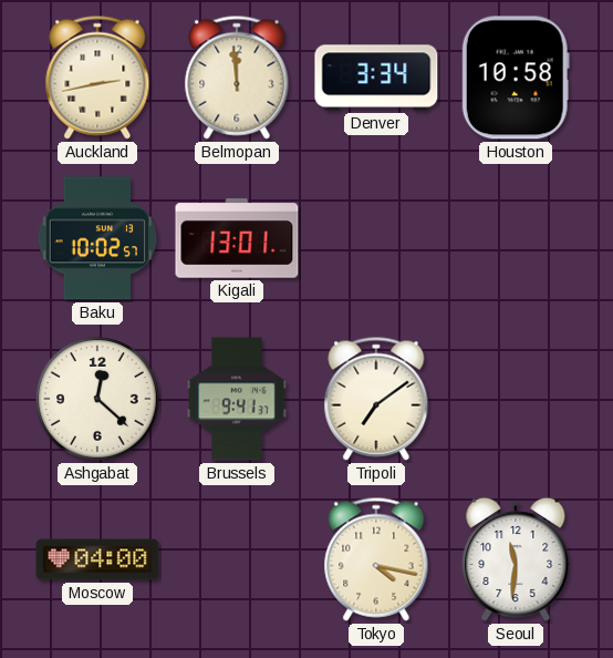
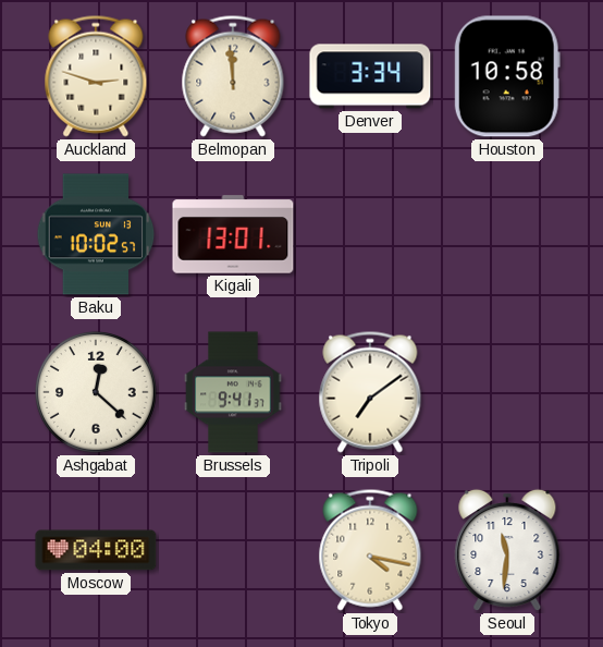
Auckland: 2:43 -> 2:48 (96, 76)
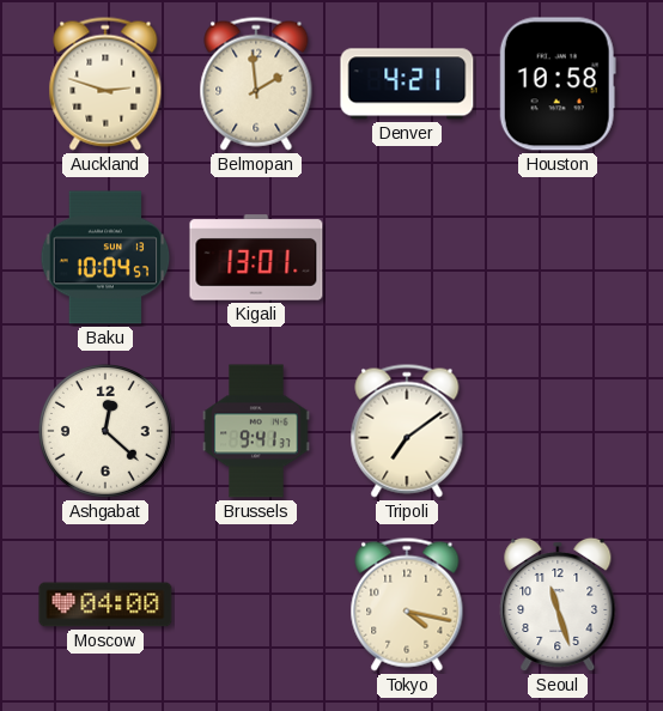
Belmopan: 11:59 -> 1:59 (256, 84)
Denver: 3:34 -> 4:21 (407, 84)
Baku: 10:02 -> 10:04 (105, 257)
Seoul: 11:31 -> 11:27 (558, 604)
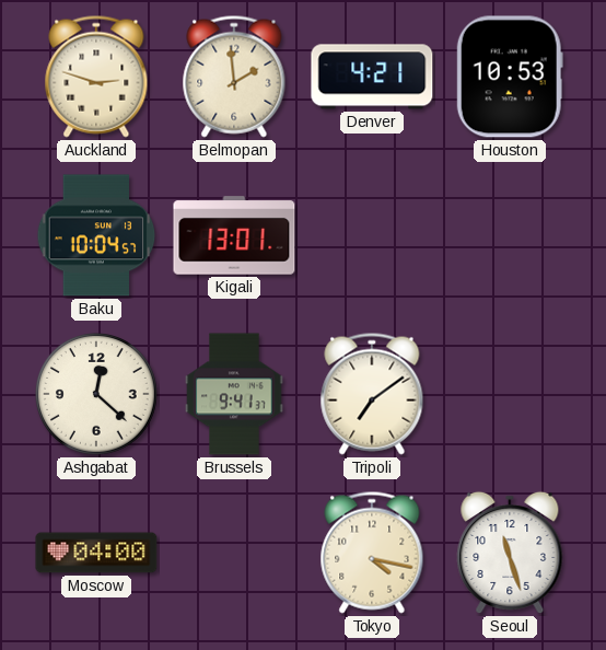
Houston: 10:58 -> 10:53 (510, 77)
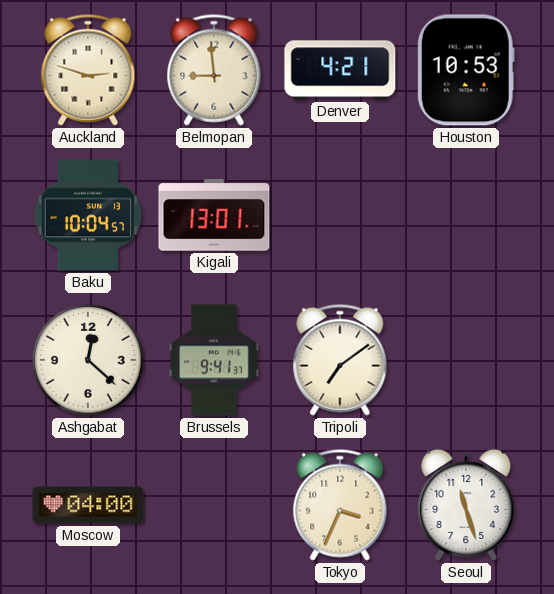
Belmopan: 1:59 -> 8:59 (214, 70)
Tokyo: 4:17 -> 3:34 (340, 505)
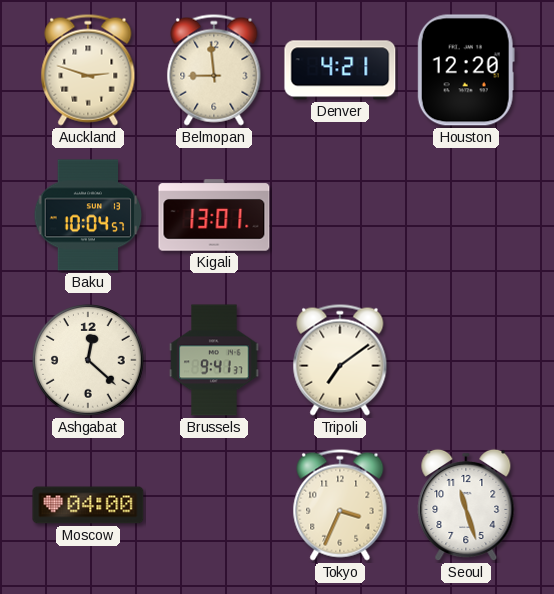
Houston: 10:53 -> 12:20 (466, 70)
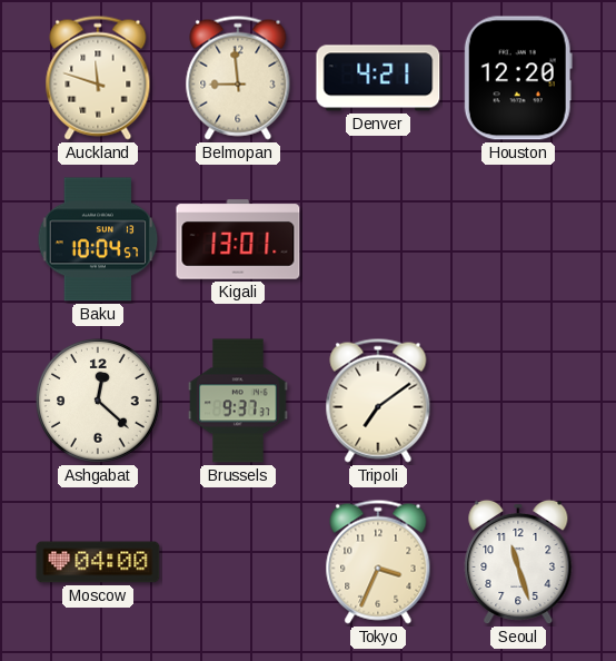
Auckland: 2:48 -> 11:48 (98, 78)
Brussels: 9:41 -> 9:37 (238, 401)
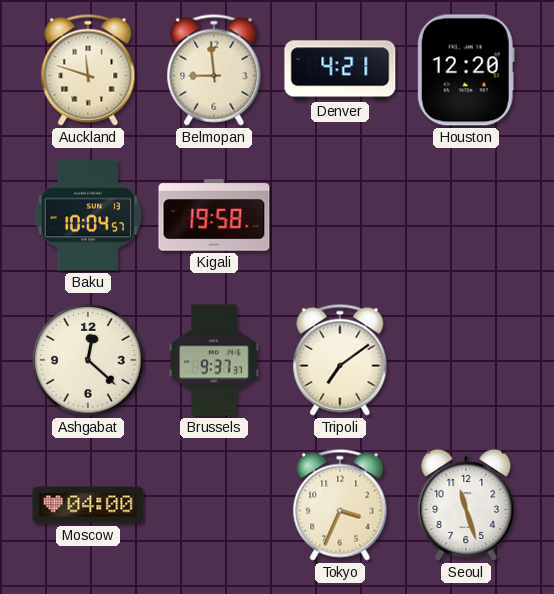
Kigali: 13:01 -> 19:58 (214, 215)
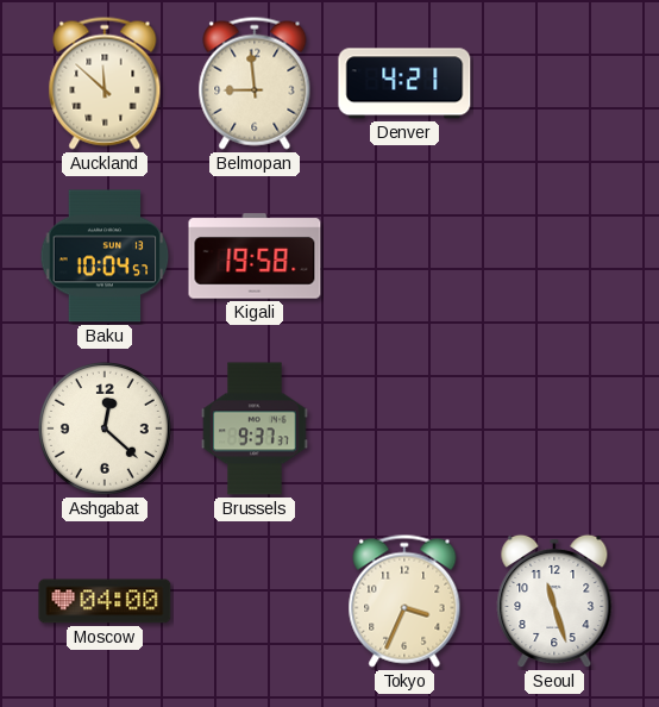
Auckland: 11:48 -> 11:52 (105, 83)
Houston: 12:20 -> none (466, 70)
Tripoli: 7:09 -> none (340, 360)
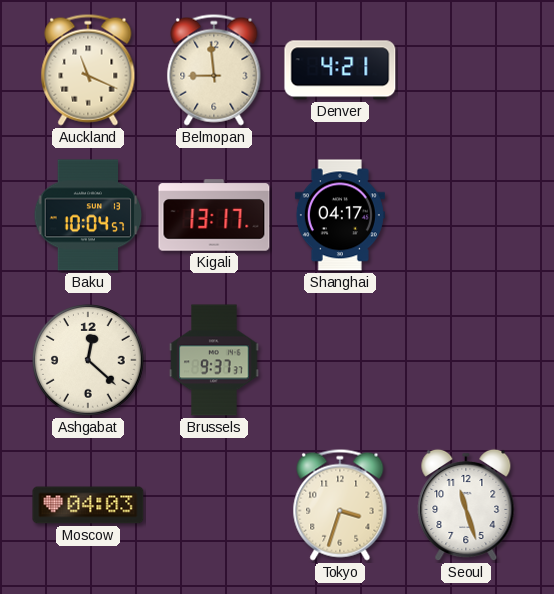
Auckland: 11:52 -> 11:19 (88, 70)
Kigali: 19:58 -> 13:17 (214, 215)
Shanghai: none -> 04:17 (340, 215)
Moscow: 04:00 -> 04:03 (88, 505)
Tokyo: 3:34 -> 3:33 (340, 505)
